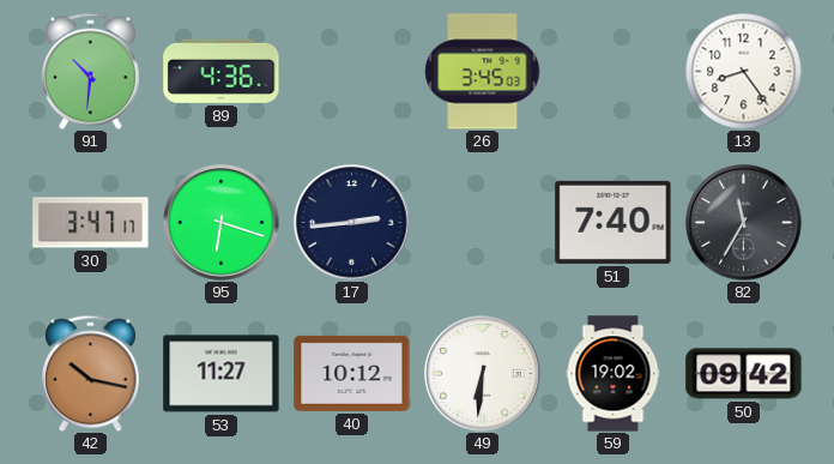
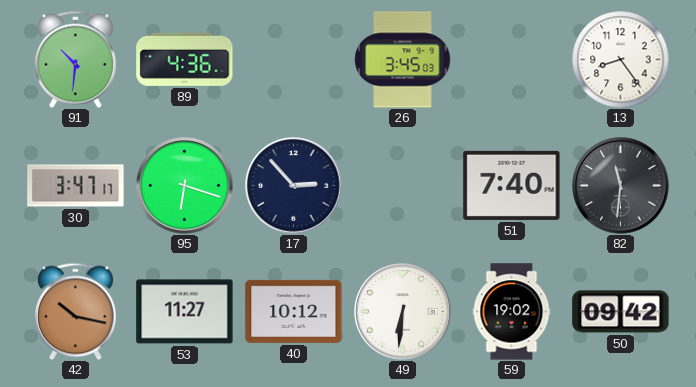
17: 2:44 -> 2:53 (294, 186)
82: 11:35 -> 11:31 (621, 186)
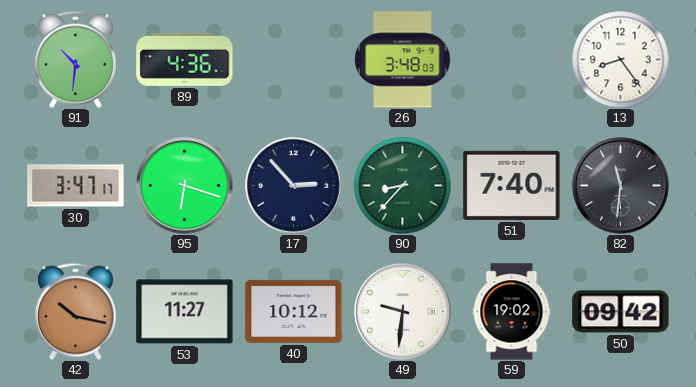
26: 3:45 -> 3:48 (403, 60)
90: none -> 8:37 (402, 185)
49: 6:31 -> 9:31 (403, 312)
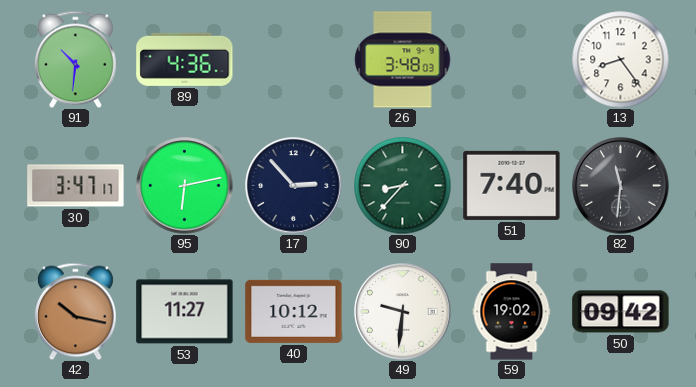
95: 6:18 -> 6:13 (185, 186)
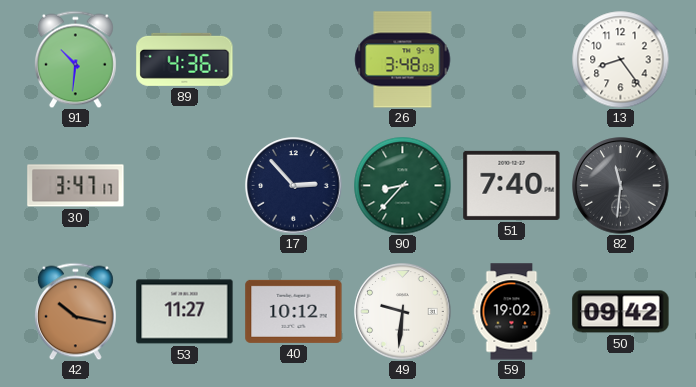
95: 6:13 -> none (185, 186)
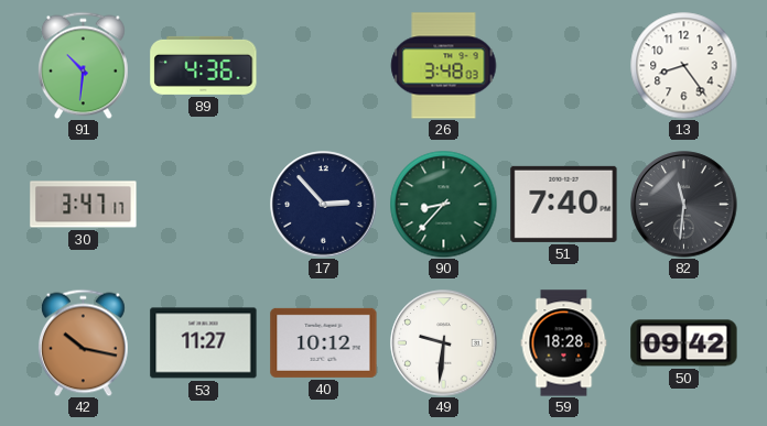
59: 19:02 -> 18:28 (564, 343)
